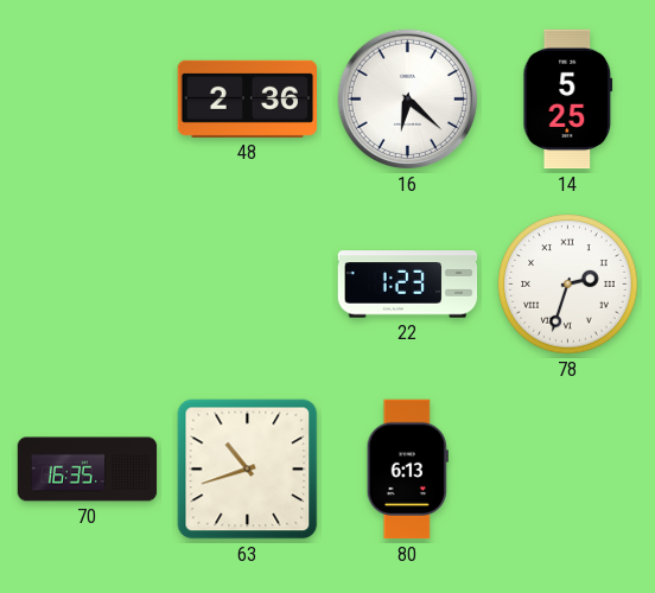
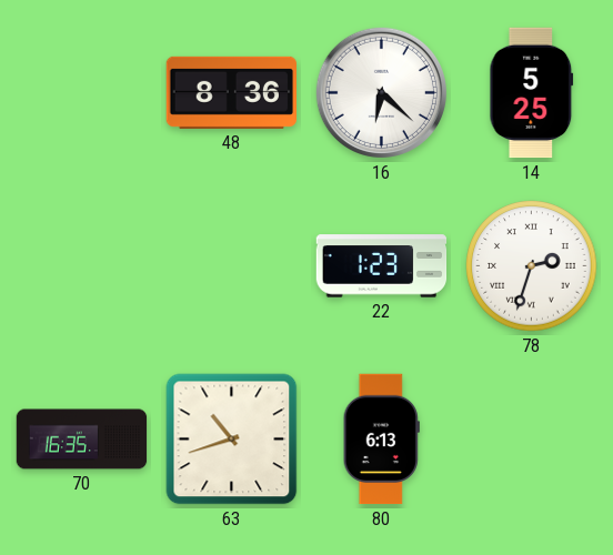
48: 2:36 -> 8:36 (231, 92)
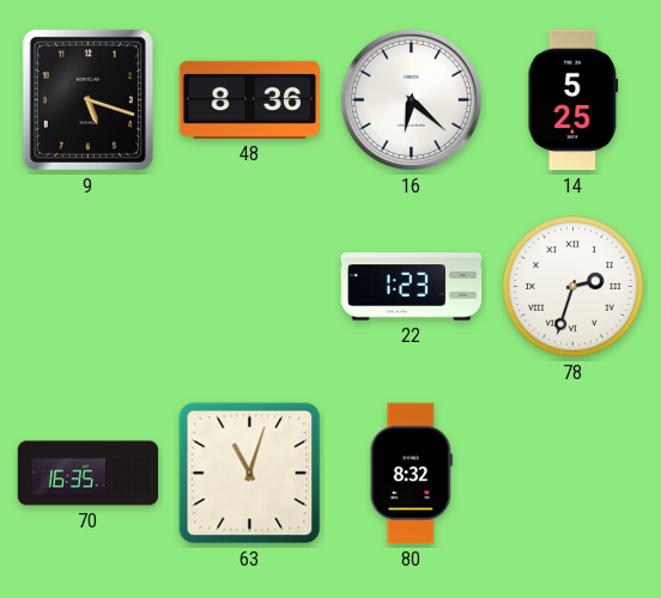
9: none -> 5:18 (87, 99)
63: 10:42 -> 11:03 (250, 474)
80: 6:13 -> 8:32 (411, 474)
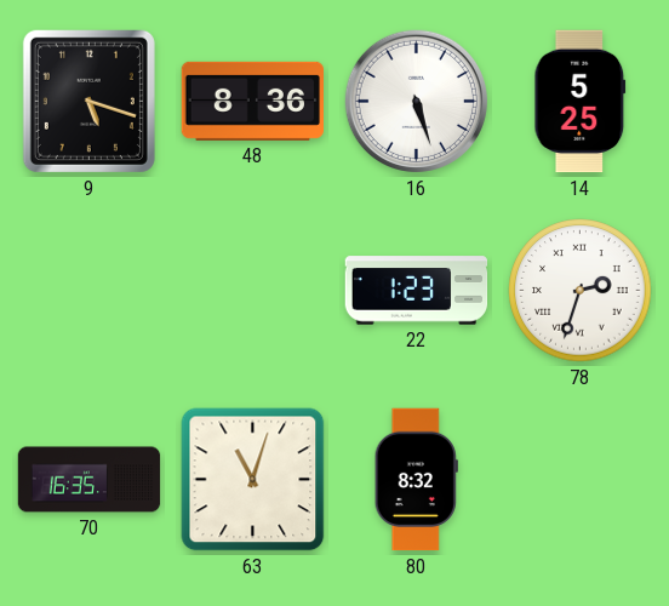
16: 6:22 -> 5:27 (416, 101)
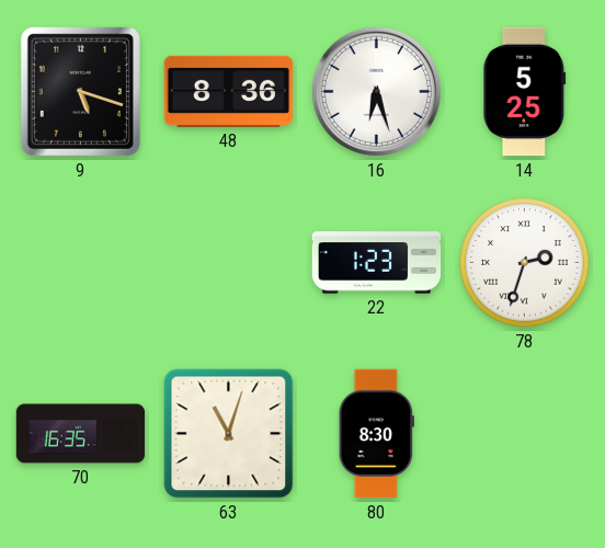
16: 5:27 -> 6:27 (376, 91)
80: 8:32 -> 8:30 (376, 434)
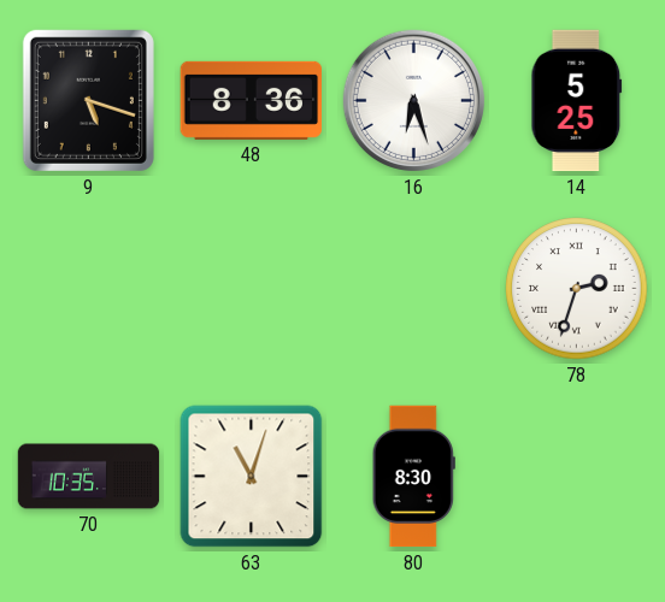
22: 1:23 -> none (377, 263)
70: 16:35 -> 10:35 (89, 477)
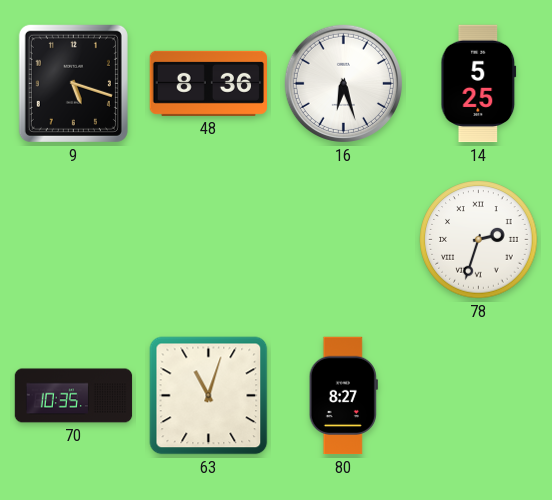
80: 8:30 -> 8:27 (343, 396)
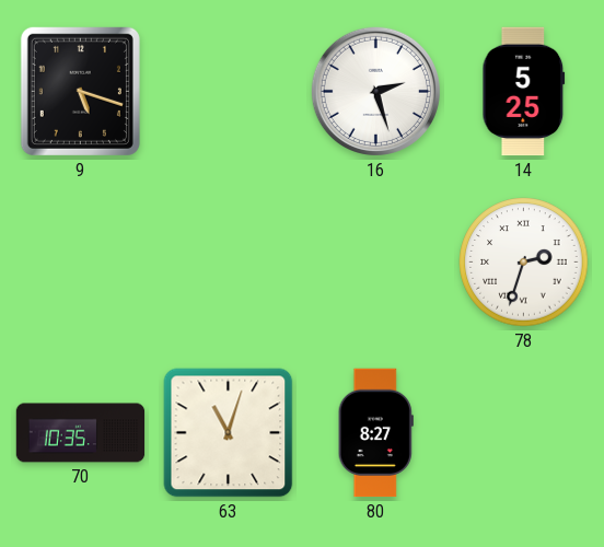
48: 8:36 -> none (208, 83)
16: 6:27 -> 2:27 (375, 91)
